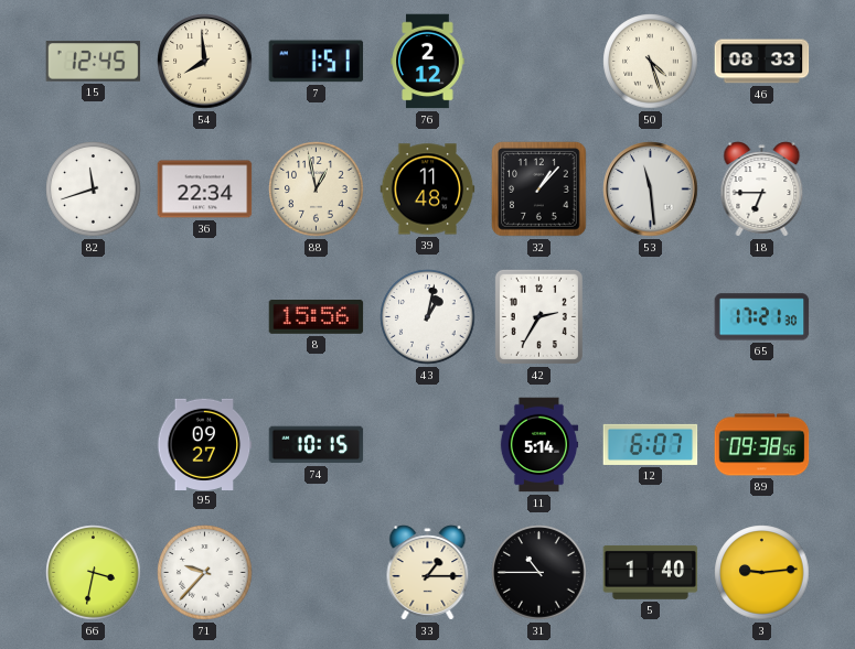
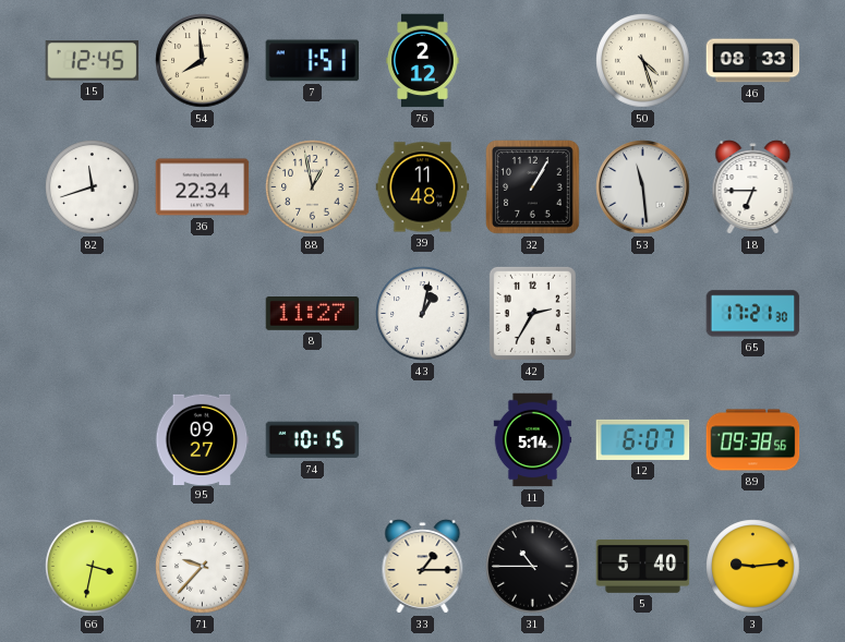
32: 1:07 -> 1:05 (533, 187)
8: 15:56 -> 11:27 (313, 314)
5: 1:40 -> 5:40 (643, 566)
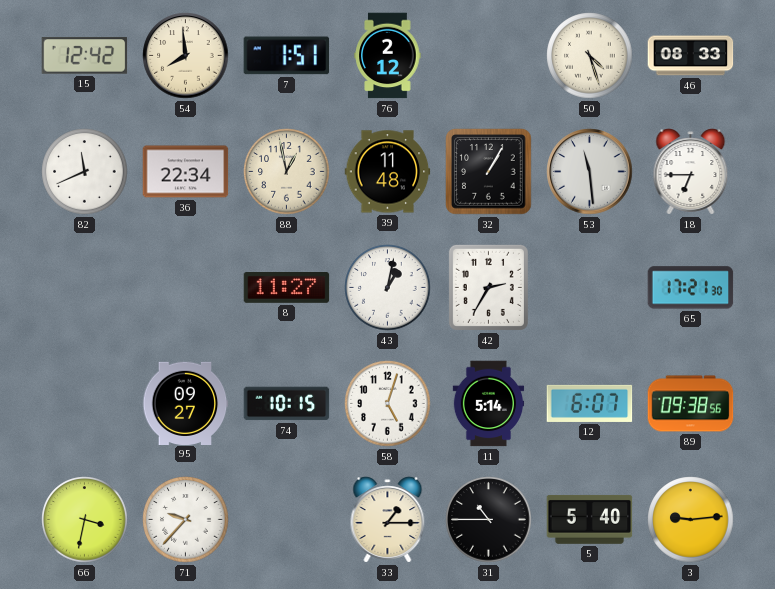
15: 12:45 -> 12:42 (85, 56)
82: 11:42 -> 11:41 (85, 172)
58: none -> 5:03 (388, 404)
